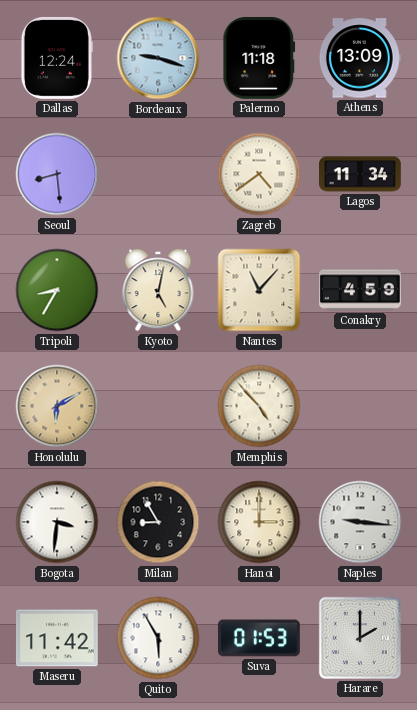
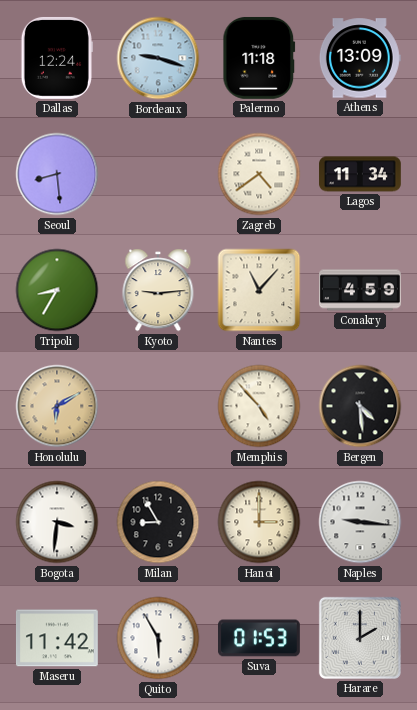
Kyoto: 5:02 -> 9:14 (158, 290)
Bergen: none -> 4:29 (360, 406)
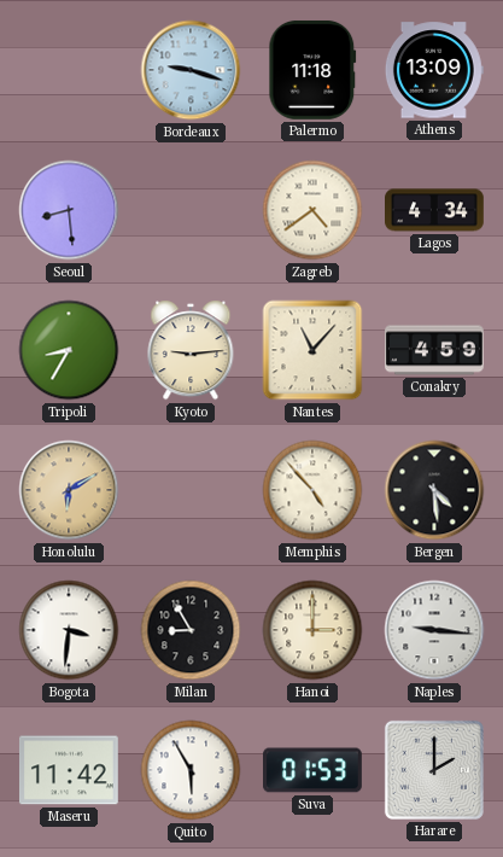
Dallas: 12:24 -> none (57, 58)
Lagos: 11:34 -> 4:34 (435, 210)
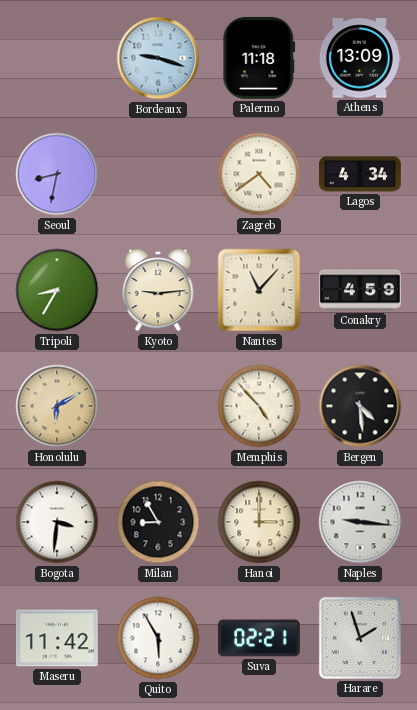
Seoul: 8:29 -> 8:32 (57, 174)
Suva: 01:53 -> 02:21 (260, 638)
Harare: 2:00 -> 1:57 (360, 638)
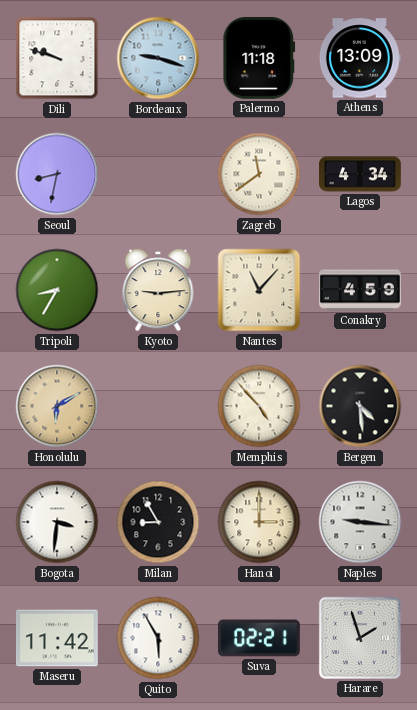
Dili: none -> 9:48 (57, 58)
Zagreb: 4:39 -> 11:39 (259, 174)
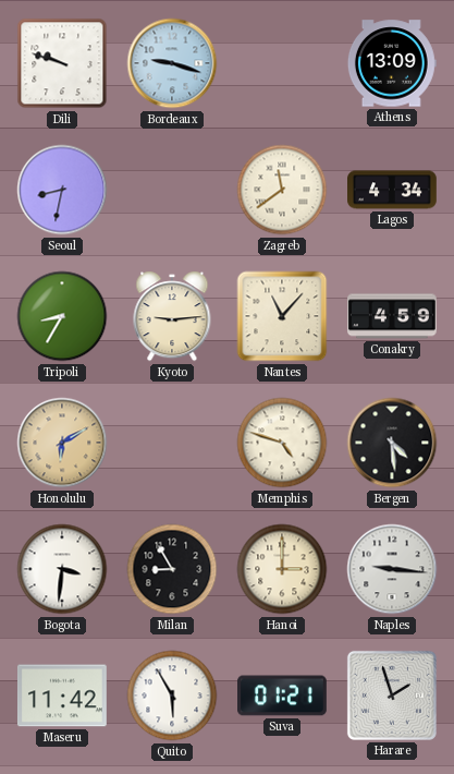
Palermo: 11:18 -> none (259, 58)
Memphis: 4:53 -> 4:48 (282, 443)
Suva: 02:21 -> 01:21 (283, 696)
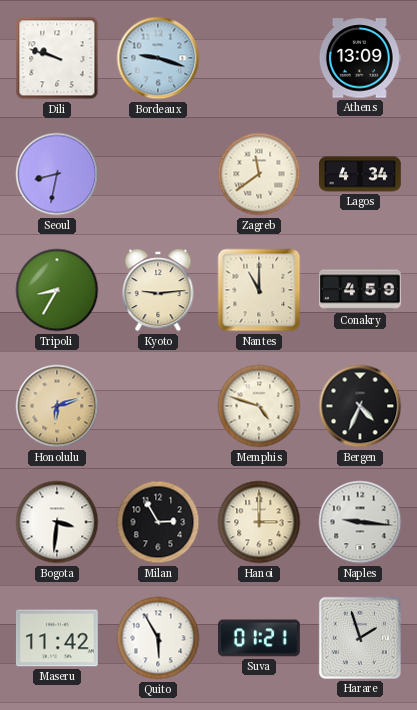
Nantes: 11:07 -> 11:00 (259, 290)
Honolulu: 6:10 -> 6:12 (57, 406)
Bergen: 4:29 -> 4:34 (360, 406)
Milan: 8:55 -> 2:55 (158, 522)
